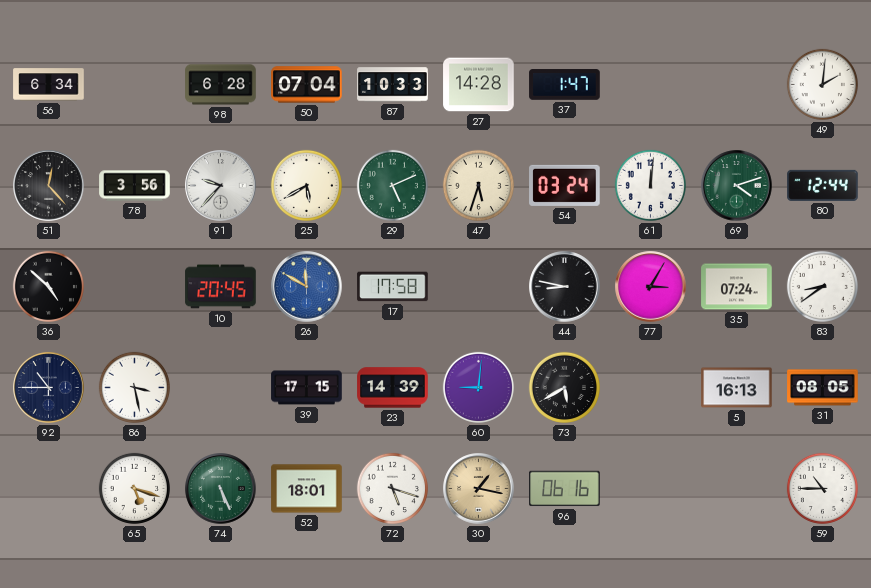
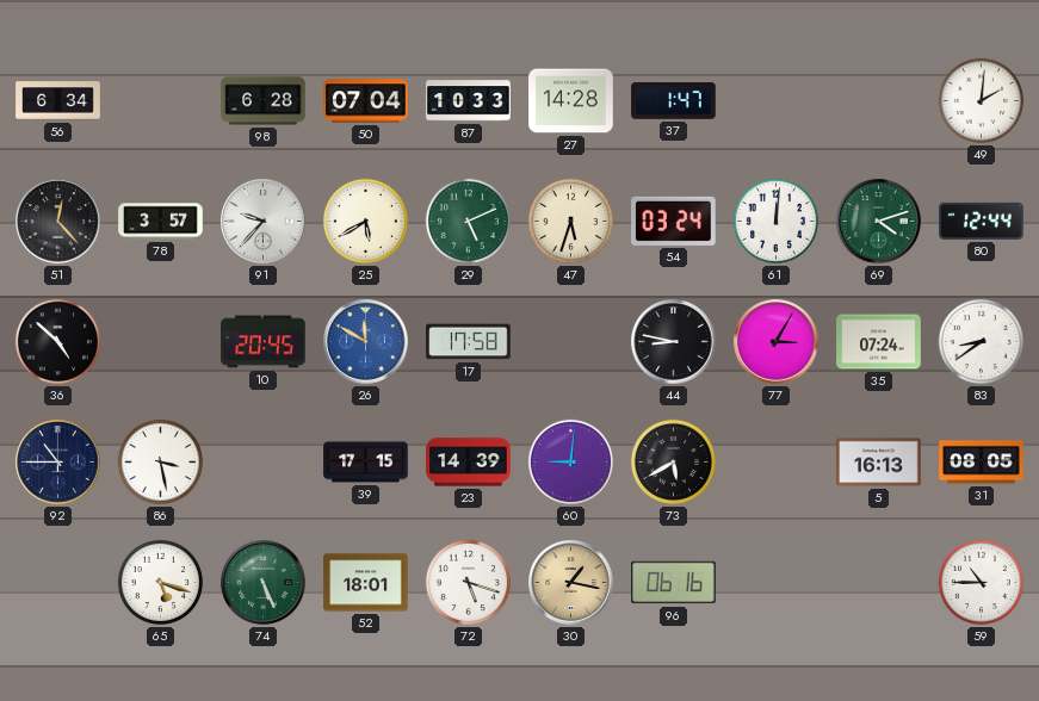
78: 3:56 -> 3:57 (161, 222)
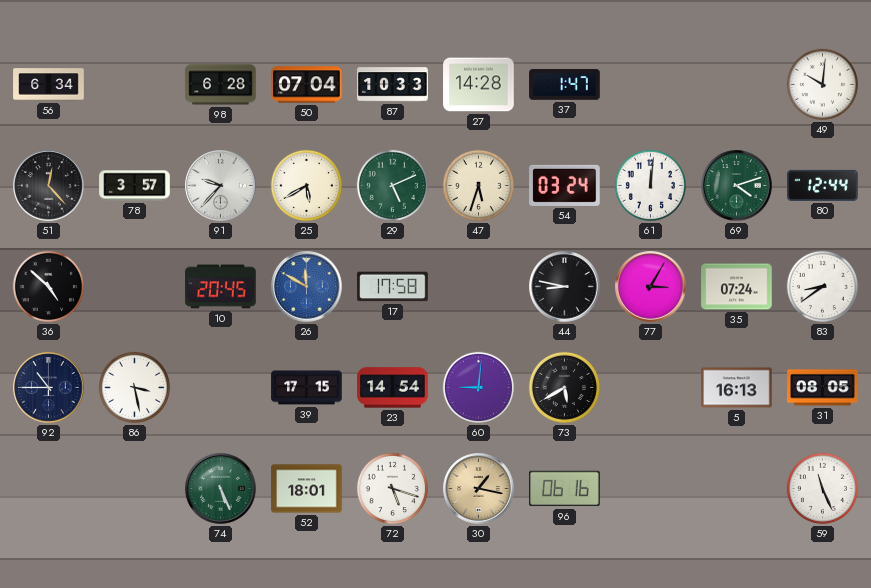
49: 2:01 -> 10:01 (822, 84)
23: 14:39 -> 14:54 (393, 388)
65: 5:18 -> none (160, 582)
59: 10:45 -> 11:26 (822, 488)
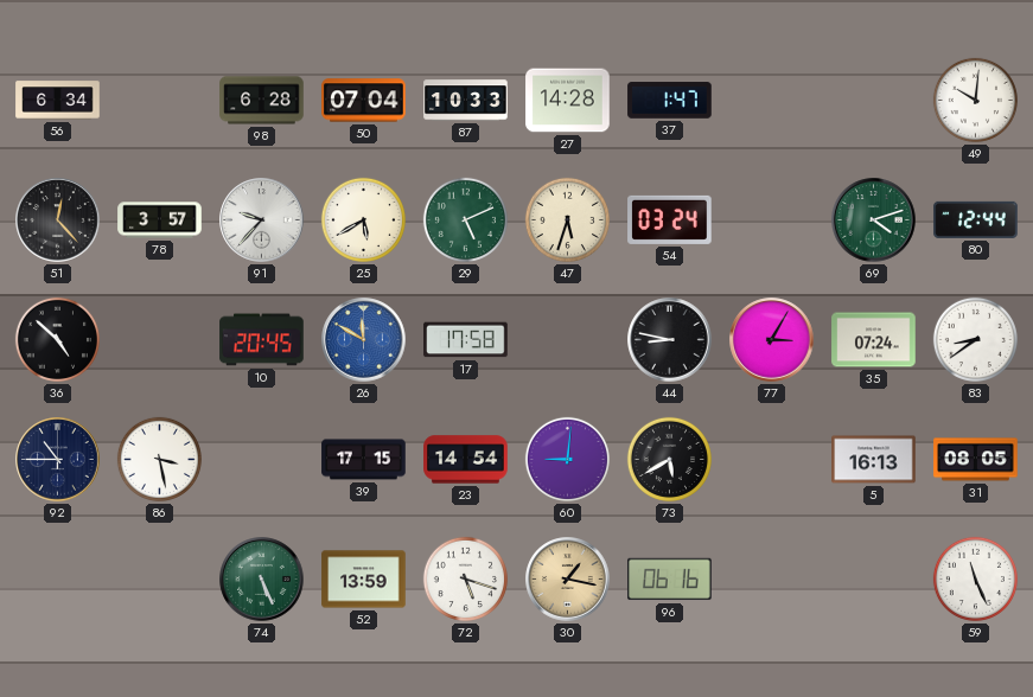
61: 12:01 -> none (650, 185)
52: 18:01 -> 13:59 (364, 580)
